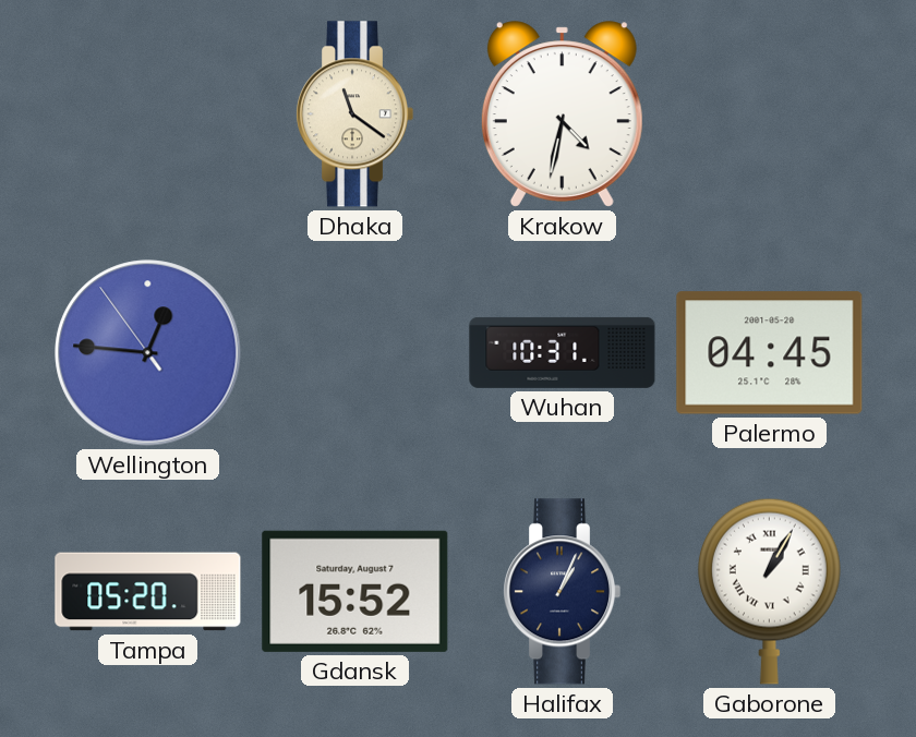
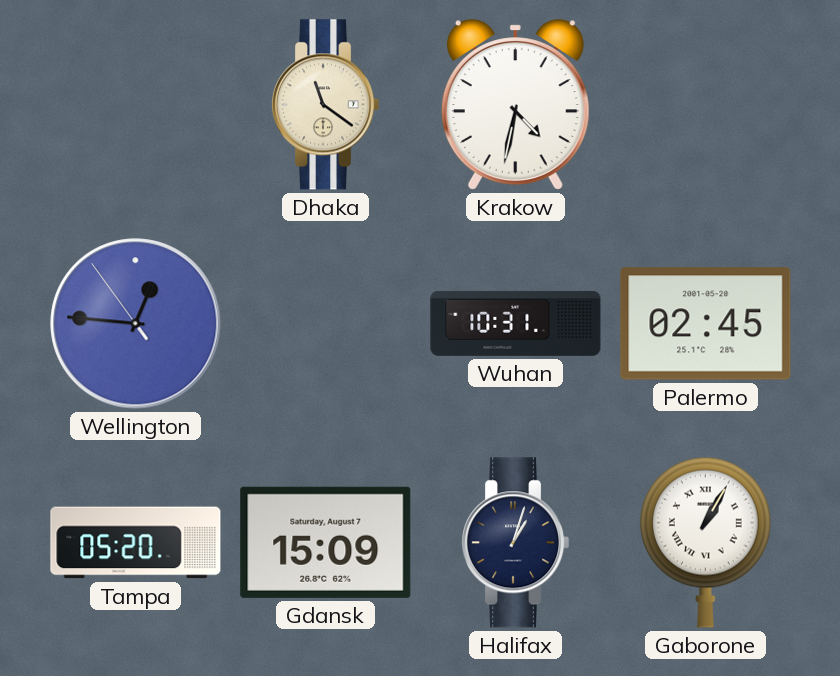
Palermo: 04:45 -> 02:45 (706, 324)
Gdansk: 15:52 -> 15:09 (326, 542)
Halifax: 1:04 -> 1:03 (516, 543)
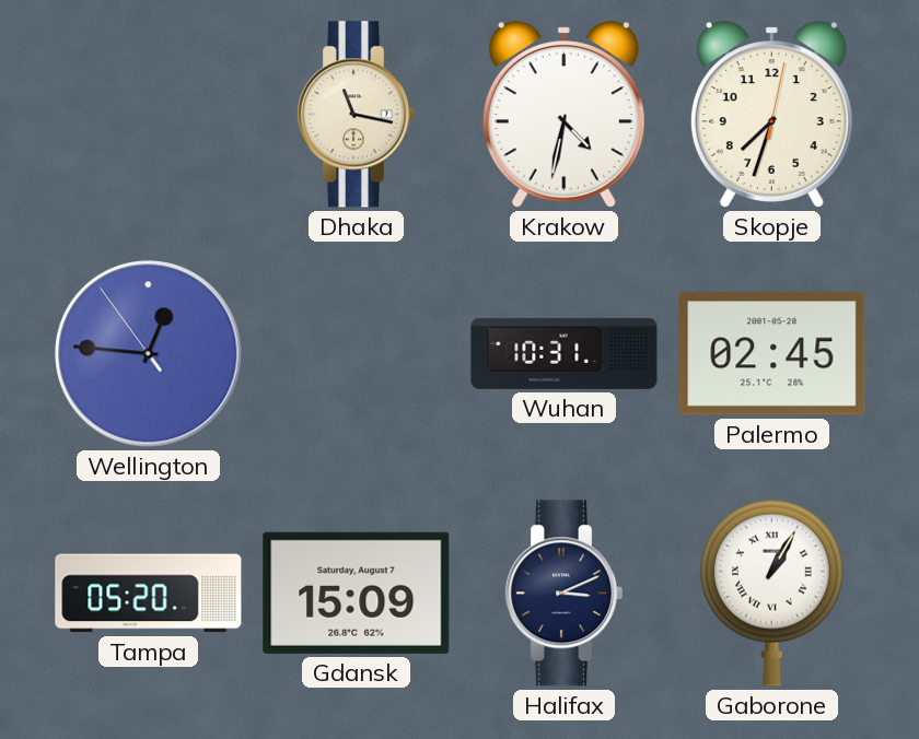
Dhaka: 11:21 -> 11:17 (357, 115)
Skopje: none -> 7:33 (771, 115)
Halifax: 1:03 -> 3:11 (565, 594)
